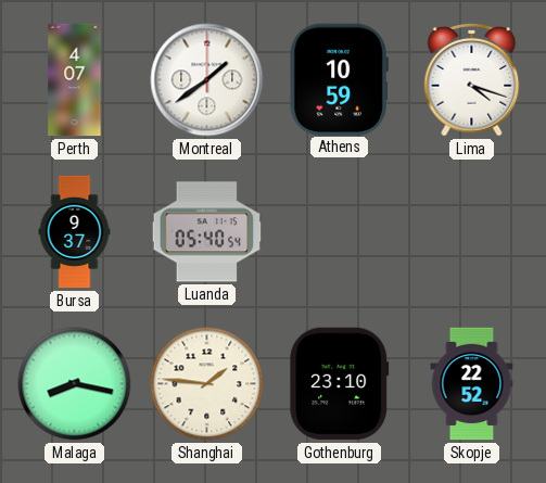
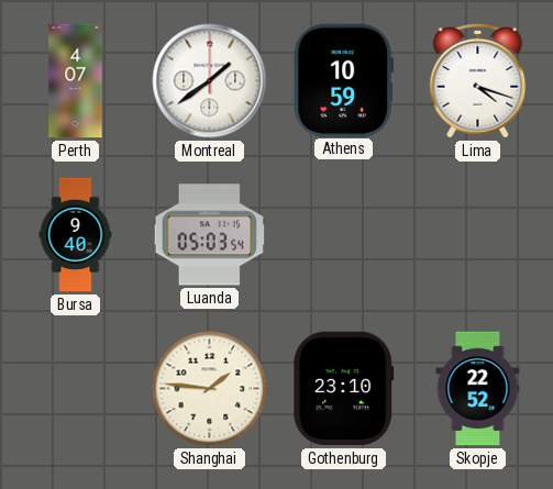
Bursa: 9:37 -> 9:40 (76, 235)
Luanda: 05:40 -> 05:03 (210, 235)
Malaga: 8:17 -> none (75, 384)
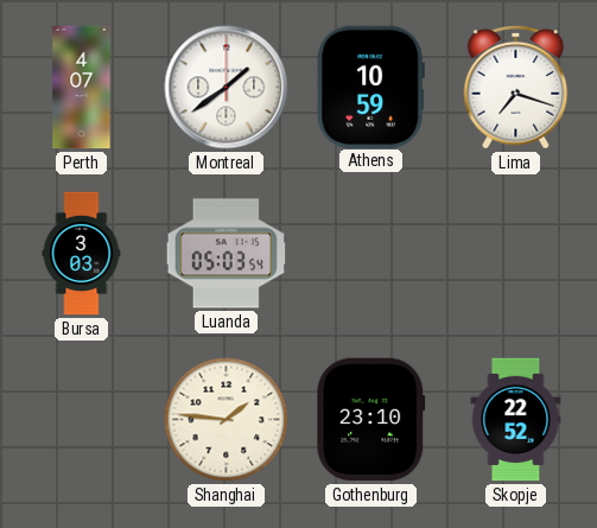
Lima: 4:18 -> 7:18 (516, 87)
Bursa: 9:40 -> 3:03 (82, 254)
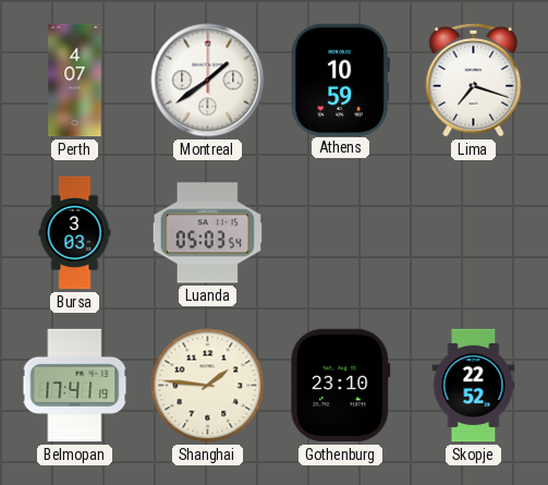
Belmopan: none -> 17:41 (75, 386)
